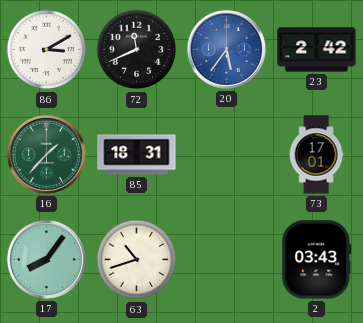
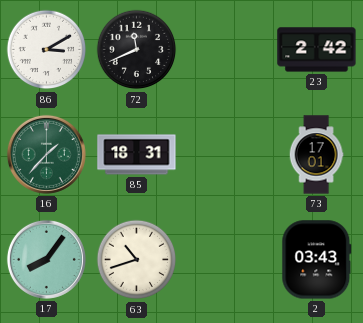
20: 5:36 -> none (226, 49)
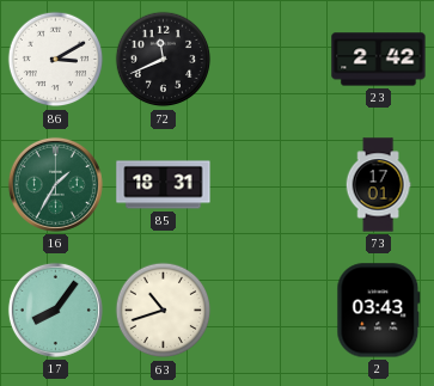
16: 1:37 -> 1:35 (55, 184)
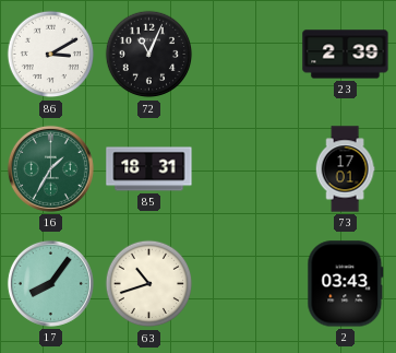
72: 11:41 -> 11:04 (149, 55)
23: 2:42 -> 2:39 (346, 55)
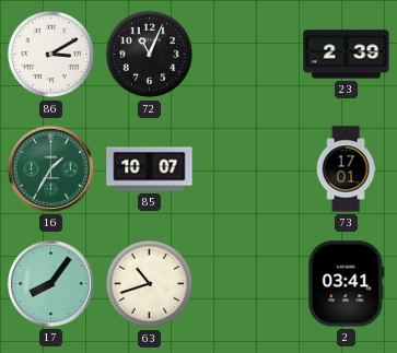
85: 18:31 -> 10:07 (150, 169)
2: 03:43 -> 03:41 (347, 284)
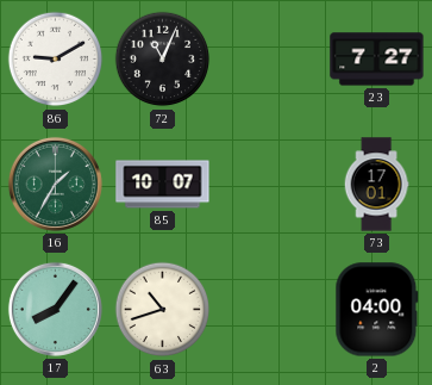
86: 3:10 -> 9:10 (56, 60)
23: 2:39 -> 7:27 (377, 60)
2: 03:41 -> 04:00 (377, 310)
